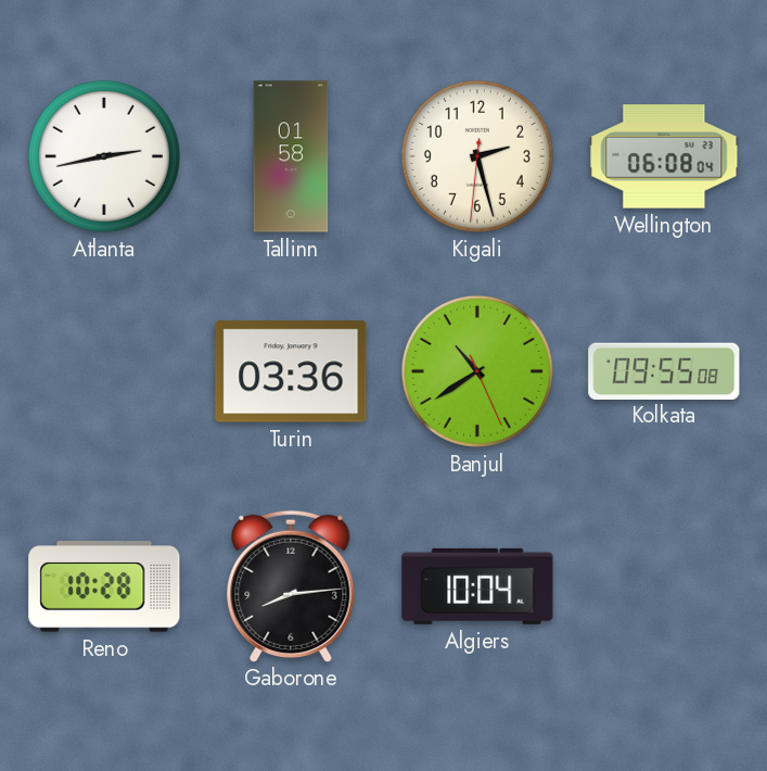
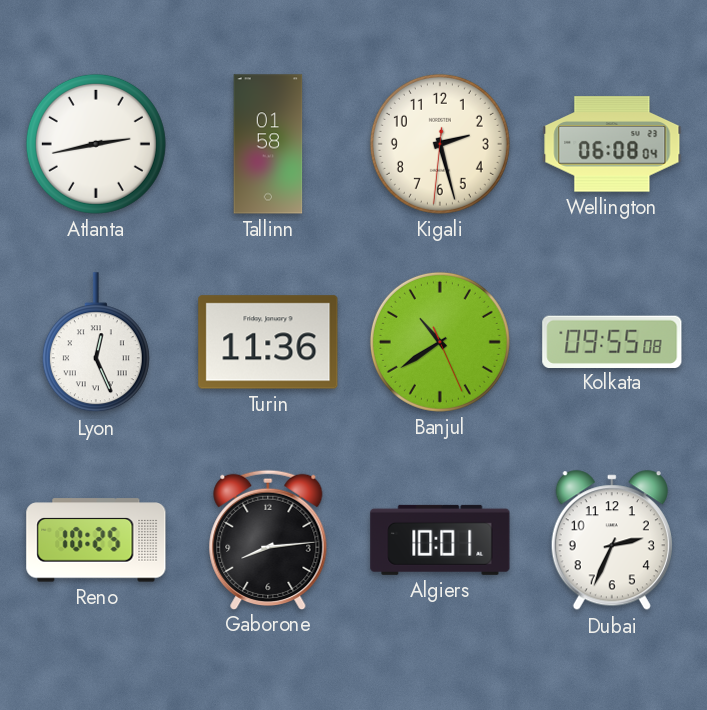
Lyon: none -> 12:26 (96, 343)
Turin: 03:36 -> 11:36 (268, 342)
Reno: 10:28 -> 10:25 (96, 540)
Algiers: 10:04 -> 10:01 (440, 540)
Dubai: none -> 2:34 (612, 541)
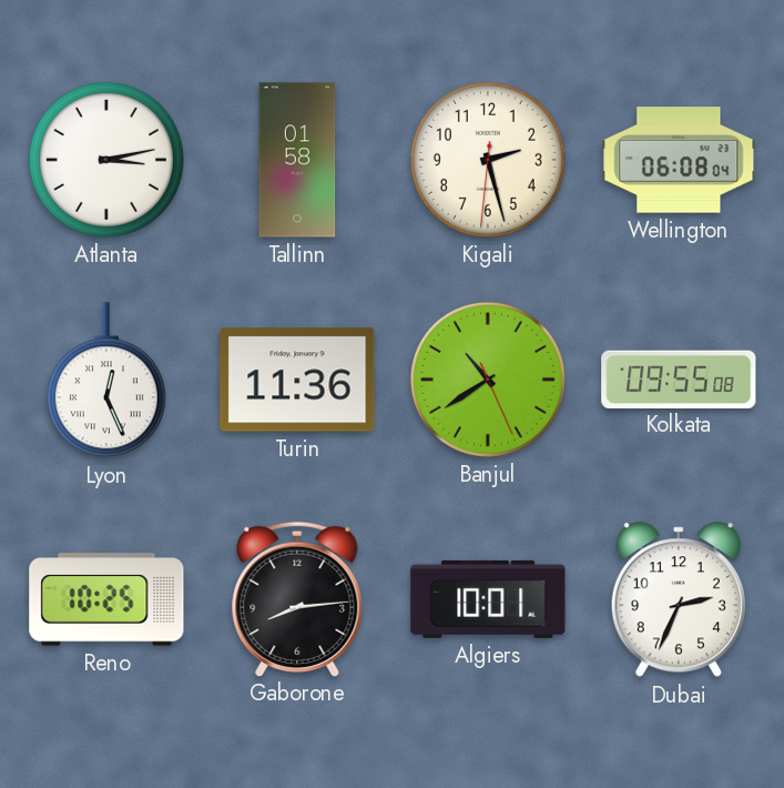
Atlanta: 2:43 -> 3:13 (106, 160)
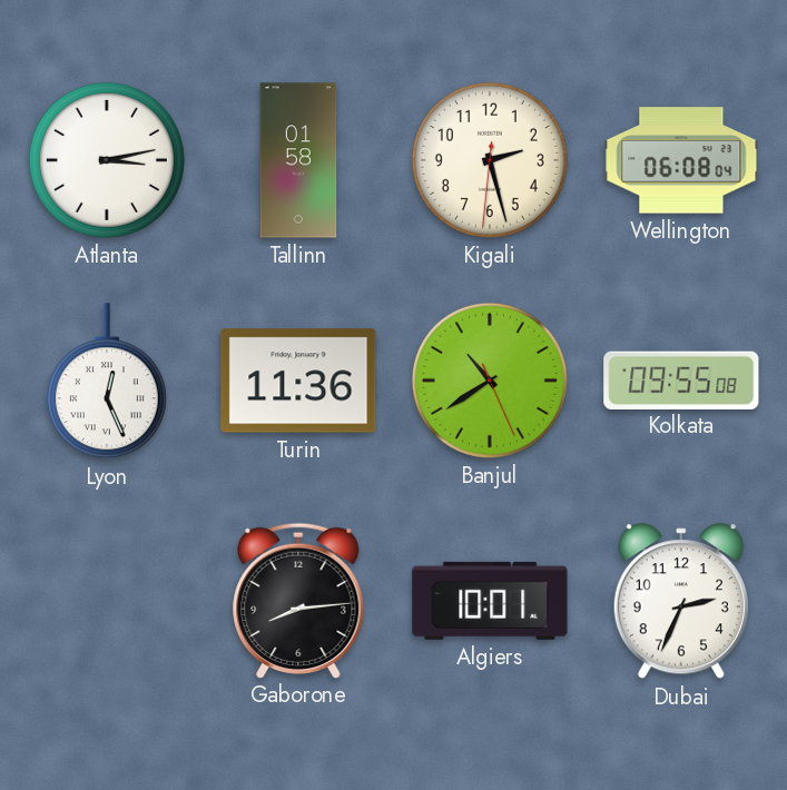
Reno: 10:25 -> none (106, 599)
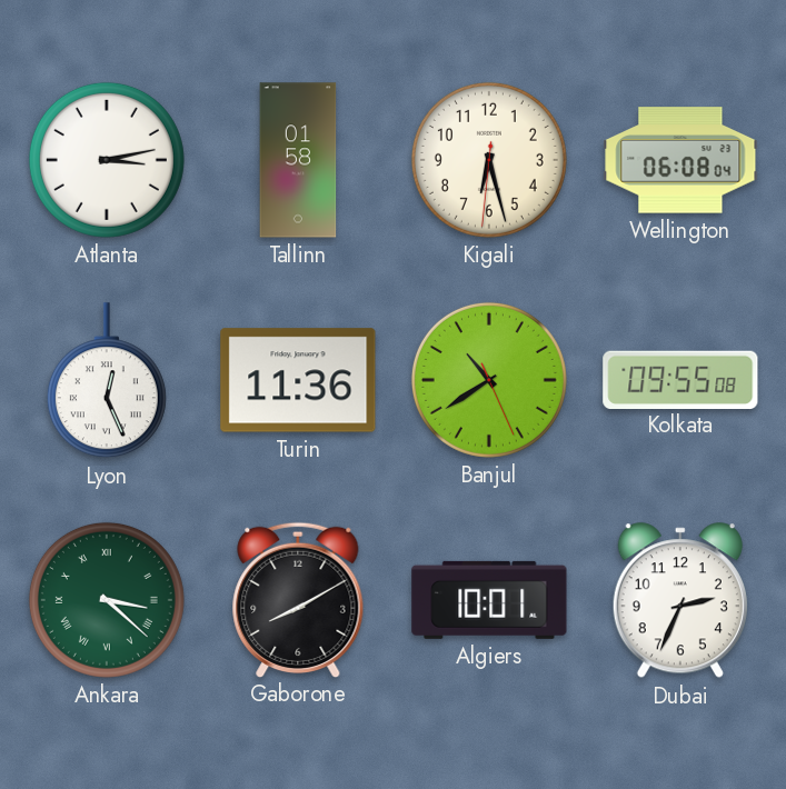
Kigali: 2:27 -> 6:27 (489, 160)
Ankara: none -> 3:22 (107, 600)
Gaborone: 8:14 -> 8:10 (298, 599)
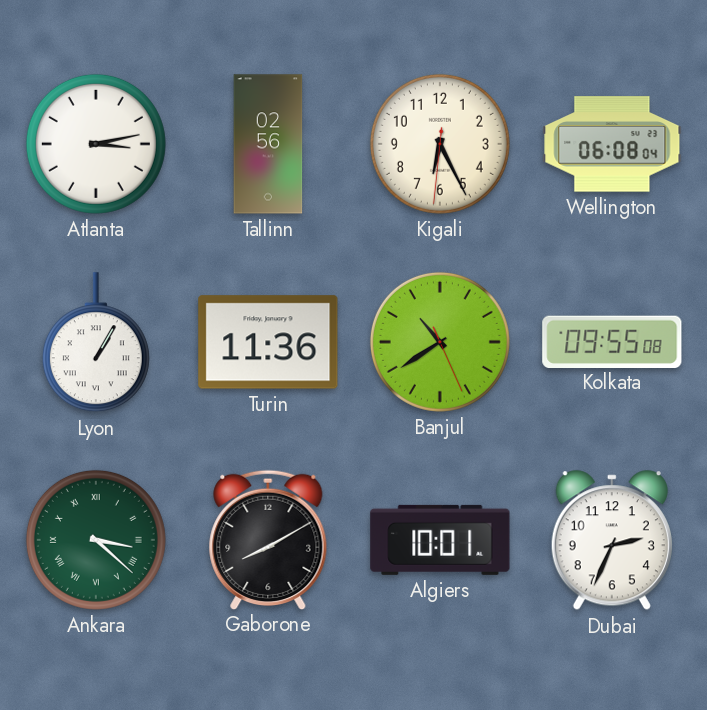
Tallinn: 01:58 -> 02:56 (268, 144)
Kigali: 6:27 -> 6:25 (440, 144)
Lyon: 12:26 -> 1:05 (96, 343)
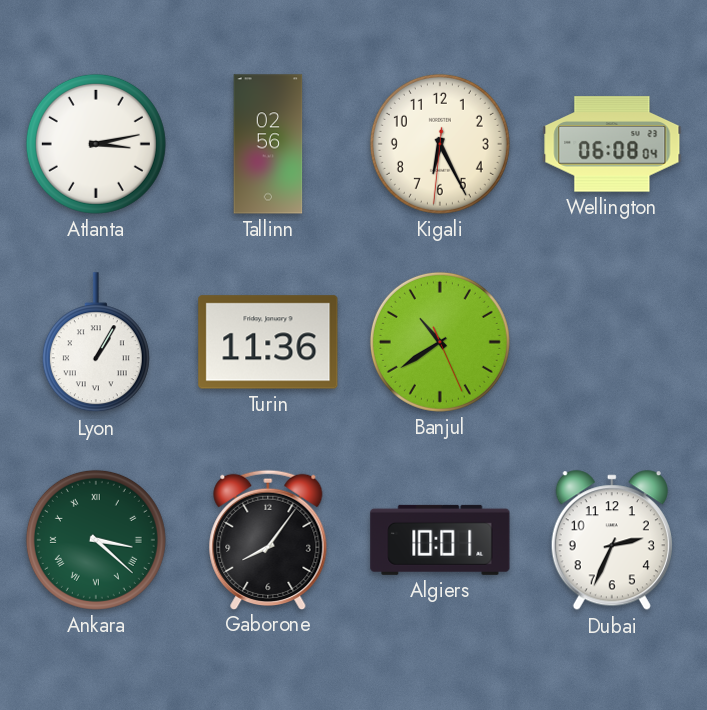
Kolkata: 09:55 -> none (612, 341)
Gaborone: 8:10 -> 8:06 (268, 539)
